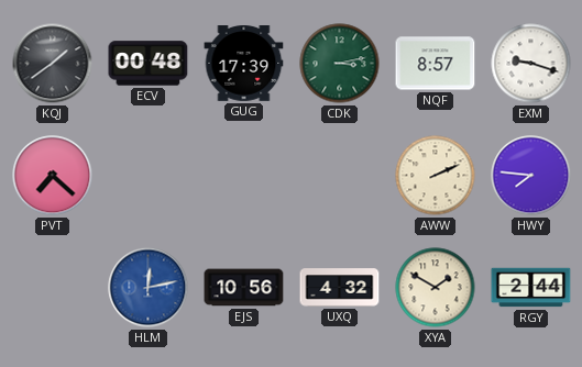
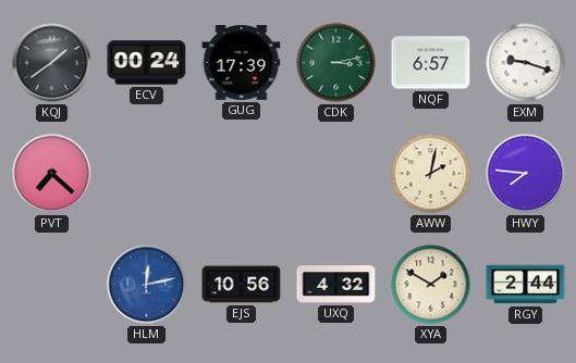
ECV: 00:48 -> 00:24 (147, 63)
NQF: 8:57 -> 6:57 (431, 63)
AWW: 2:11 -> 2:02 (431, 174)
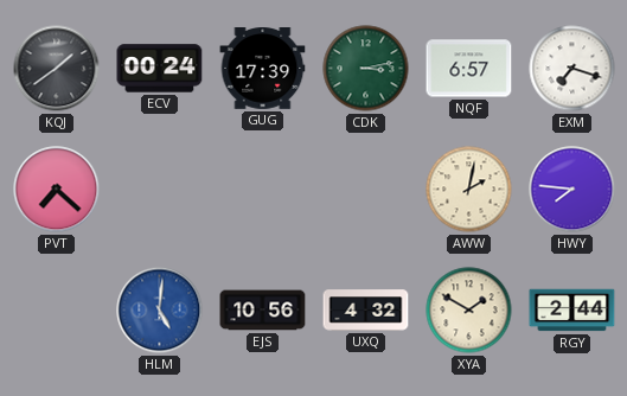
EXM: 9:18 -> 7:18 (572, 69)
HLM: 12:13 -> 5:01 (160, 311)
